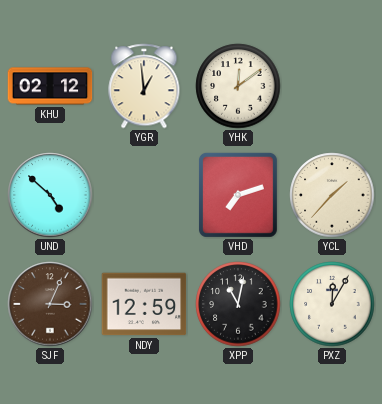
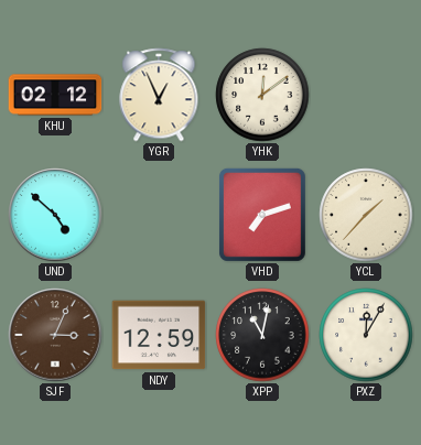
YGR: 12:59 -> 12:56 (159, 95)
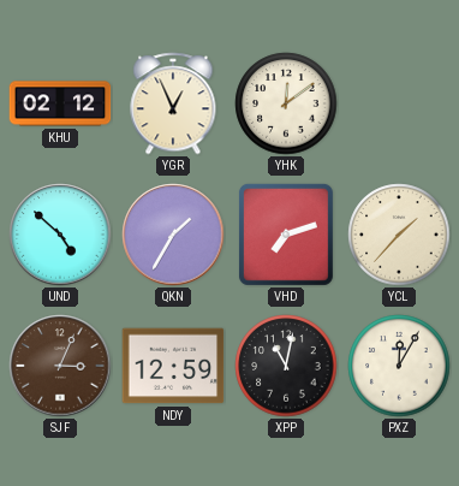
QKN: none -> 1:35 (173, 235)
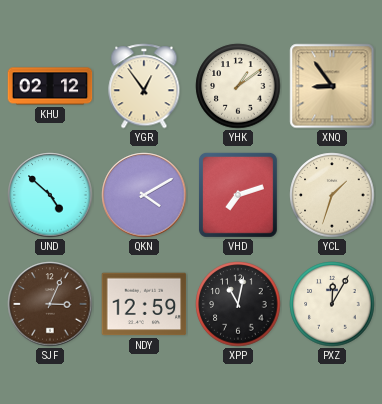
YGR: 12:56 -> 12:54 (144, 86)
YHK: 12:09 -> 1:09 (238, 86)
XNQ: none -> 8:54 (332, 86)
QKN: 1:35 -> 4:10 (144, 195)
YCL: 1:37 -> 1:33 (332, 195)
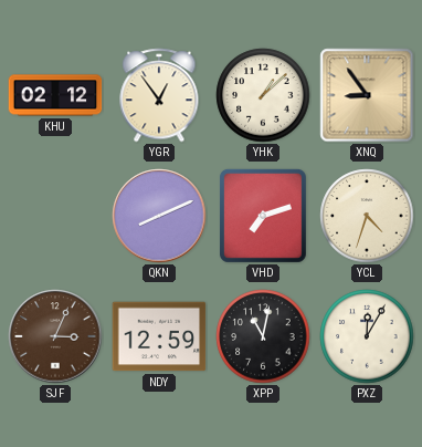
YHK: 1:09 -> 1:08 (263, 95)
UND: 4:52 -> none (50, 195)
QKN: 4:10 -> 8:11 (159, 216)
YCL: 1:33 -> 4:33 (367, 216)
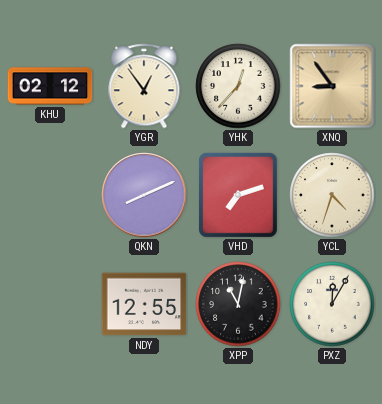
YHK: 1:08 -> 12:37 (238, 86)
SJF: 3:04 -> none (55, 336)
NDY: 12:59 -> 12:55 (144, 304)
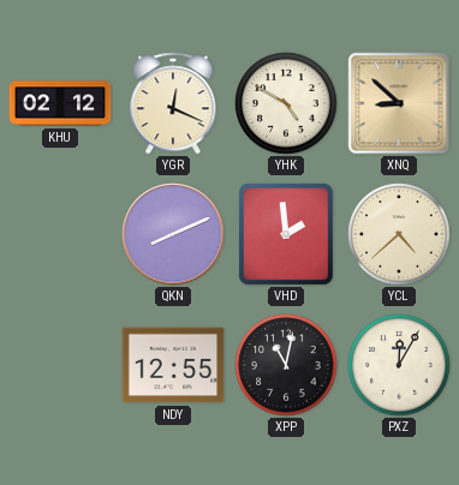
YGR: 12:54 -> 12:19 (173, 103)
YHK: 12:37 -> 4:50 (286, 103)
XNQ: 8:54 -> 8:52 (399, 103)
VHD: 7:12 -> 1:59 (286, 234)
YCL: 4:33 -> 4:38 (399, 234)
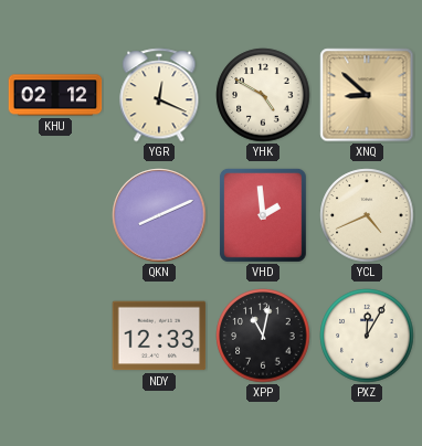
YCL: 4:38 -> 4:41 (367, 215)
NDY: 12:55 -> 12:33 (159, 336)
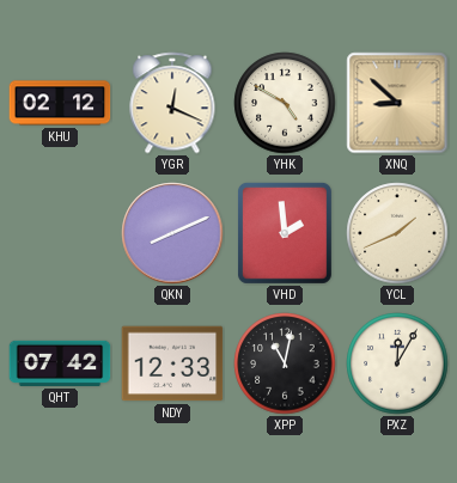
YCL: 4:41 -> 1:41 (397, 233)
QHT: none -> 07:42 (60, 363)
